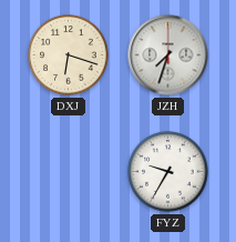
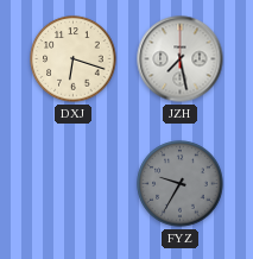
JZH: 7:33 -> 7:28 (181, 59)
FYZ dial: white -> grey (181, 184)
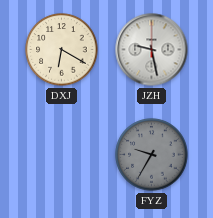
DXJ: 6:18 -> 6:20 (62, 50)
JZH: 7:28 -> 9:28 (152, 50)
